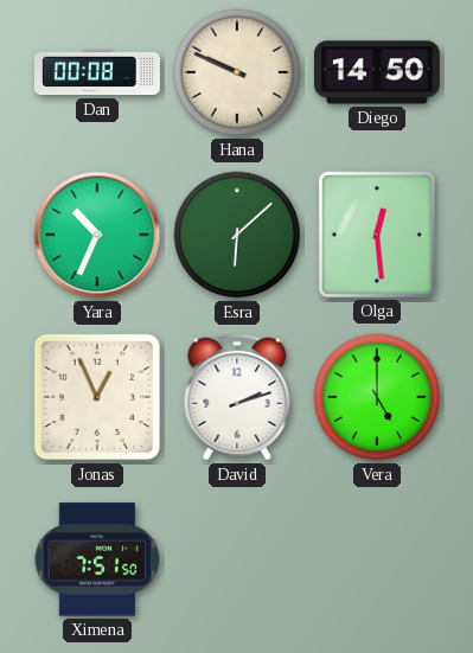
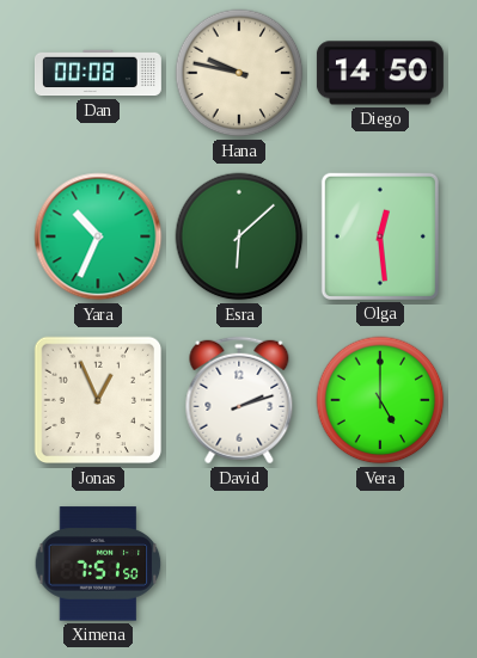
Hana: 9:49 -> 9:47 (239, 73)
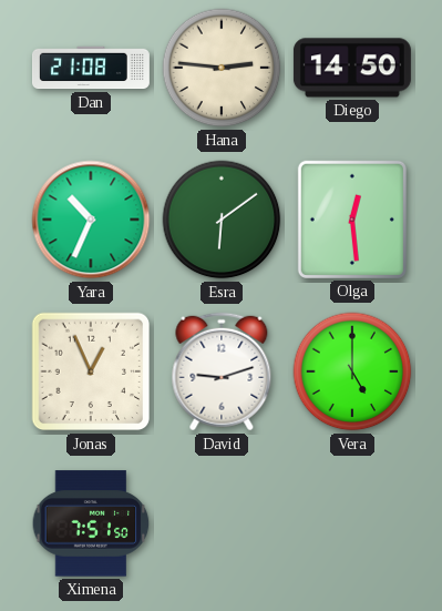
Dan: 00:08 -> 21:08 (92, 68)
Hana: 9:47 -> 2:46 (222, 68)
Esra: 6:08 -> 6:09 (222, 220)
David: 2:12 -> 9:12 (222, 371)
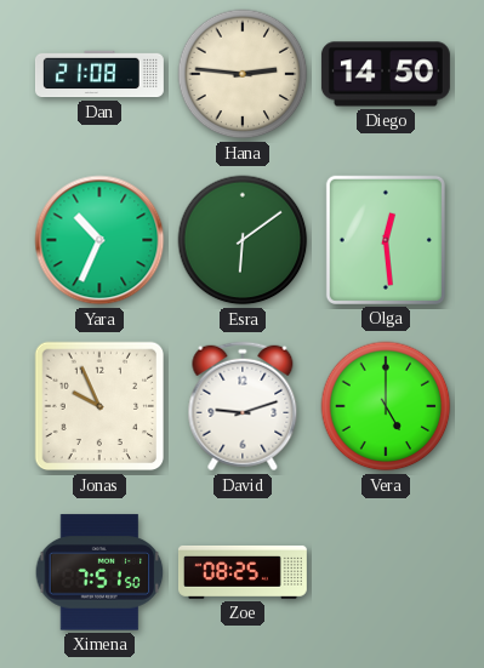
Jonas: 12:56 -> 9:56 (99, 406)
Zoe: none -> 08:25 (243, 572)
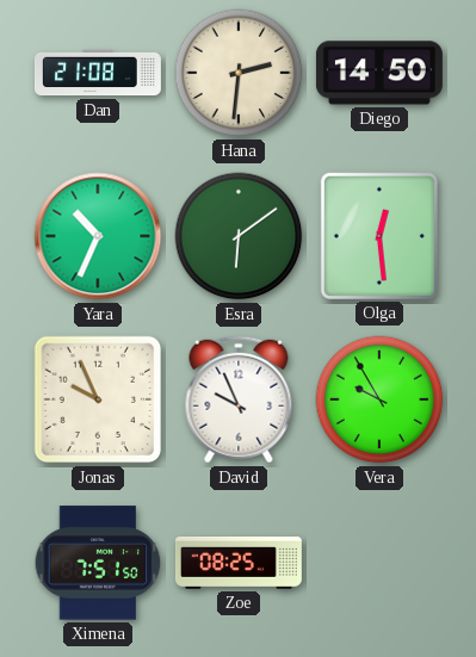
Hana: 2:46 -> 2:31 (239, 73)
David: 9:12 -> 9:56 (239, 399)
Vera: 5:00 -> 9:55 (379, 399)
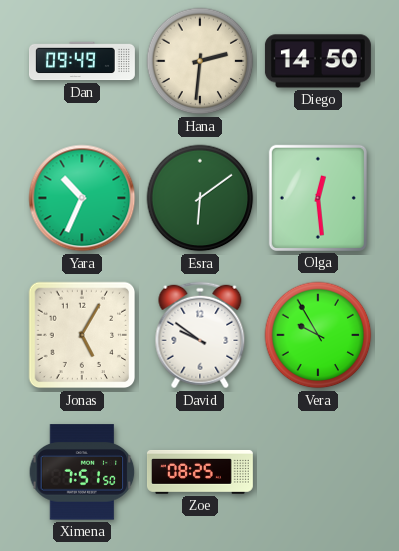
Dan: 21:08 -> 09:49 (83, 61)
Jonas: 9:56 -> 5:05 (82, 335)
David: 9:56 -> 9:51 (200, 335)
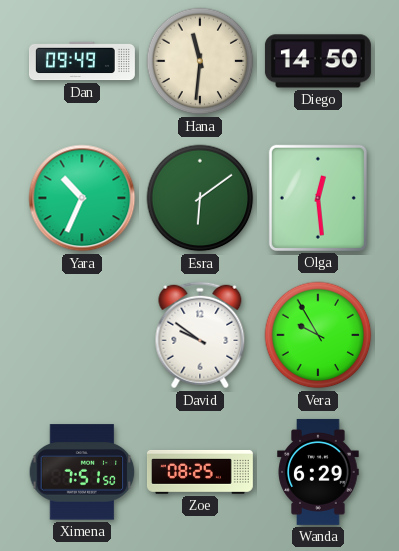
Hana: 2:31 -> 11:31 (200, 61)
Jonas: 5:05 -> none (82, 335)
Wanda: none -> 6:29 (318, 472)
